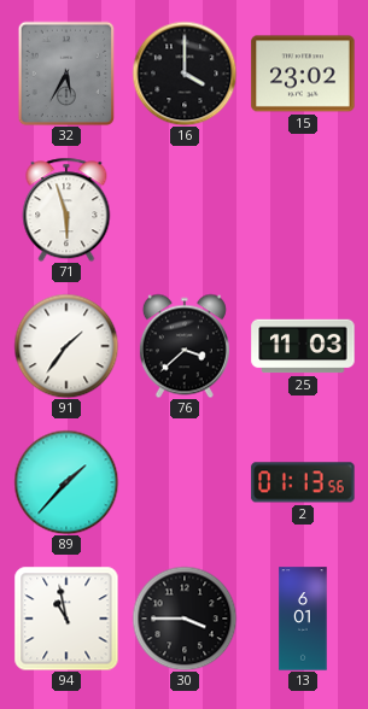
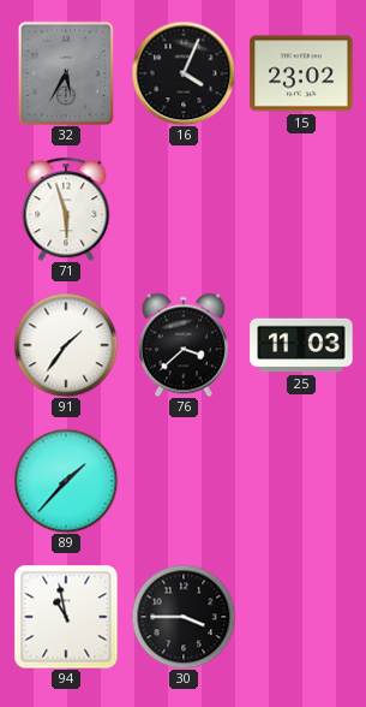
16: 4:00 -> 4:04 (184, 73)
2: 01:13 -> none (303, 482)
13: 6:01 -> none (303, 619)
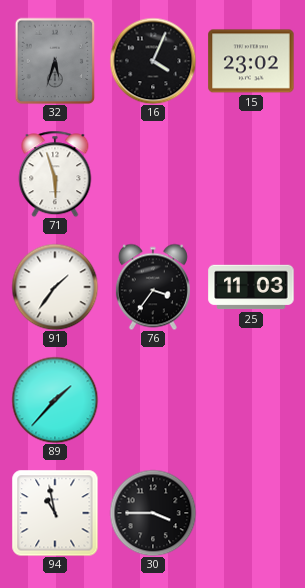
32: 5:35 -> 5:33 (55, 61)
76: 3:38 -> 3:36 (153, 287)
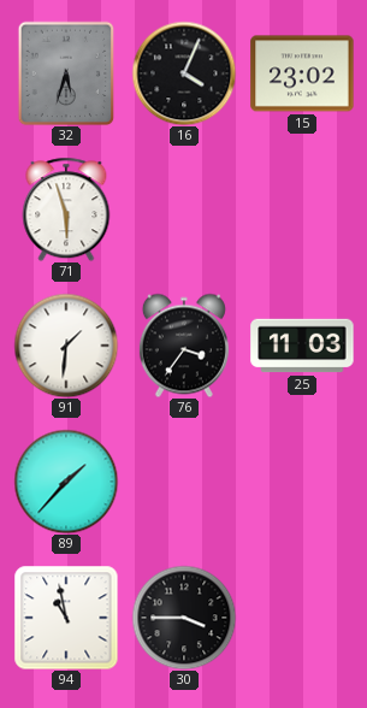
91: 1:36 -> 1:31 (66, 346)
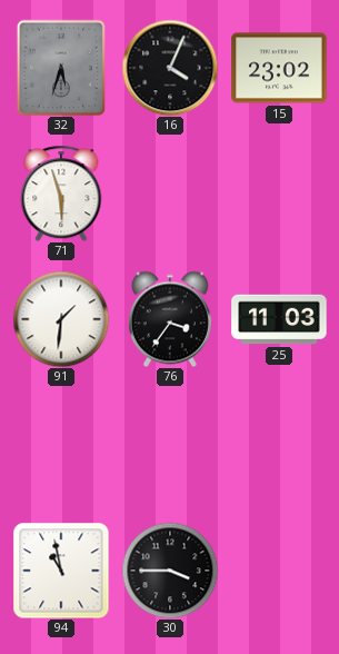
89: 1:37 -> none (66, 482)
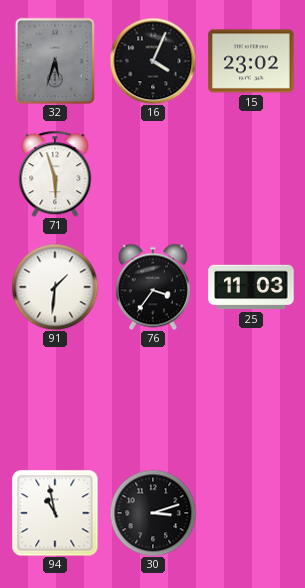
30: 3:45 -> 3:12 (153, 513)
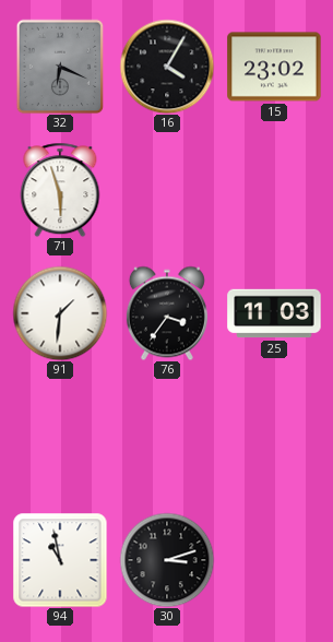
32: 5:33 -> 6:19 (60, 67)
16: 4:04 -> 4:05 (167, 67)
